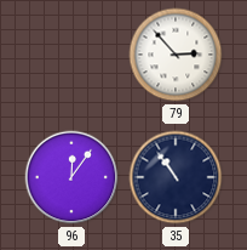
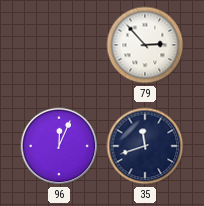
96: 12:06 -> 12:04 (59, 146)
35: 10:54 -> 11:42 (145, 146)
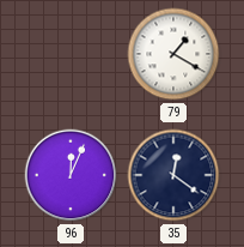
79: 2:53 -> 1:20 (173, 54)
35: 11:42 -> 12:21 (173, 175)
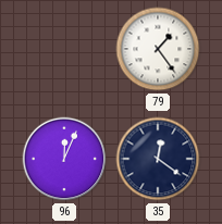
79: 1:20 -> 1:24 (158, 49)
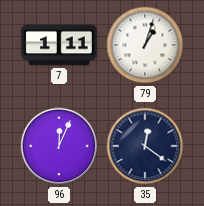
7: none -> 1:11 (59, 45)
79: 1:24 -> 1:03 (145, 45)
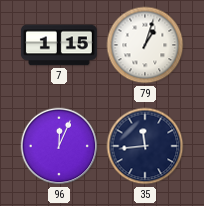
7: 1:11 -> 1:15 (59, 45)
35: 12:21 -> 11:44 (145, 146)
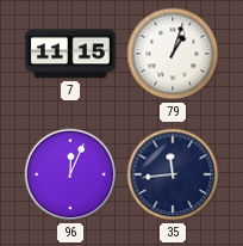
7: 1:15 -> 11:15 (70, 54)
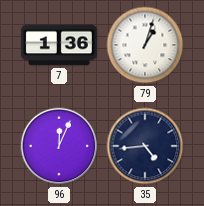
7: 11:15 -> 1:36 (59, 45)
35: 11:44 -> 4:44 (145, 146)
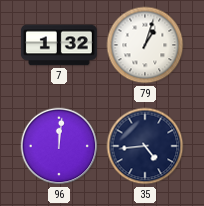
7: 1:36 -> 1:32 (59, 45)
96: 12:04 -> 12:01 (59, 146)
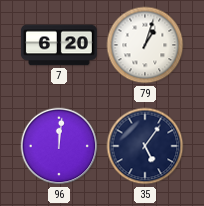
7: 1:32 -> 6:20 (59, 45)
35: 4:44 -> 5:06 (145, 146)
